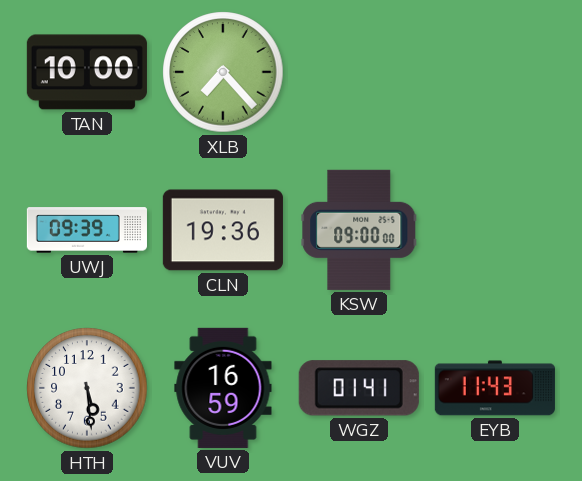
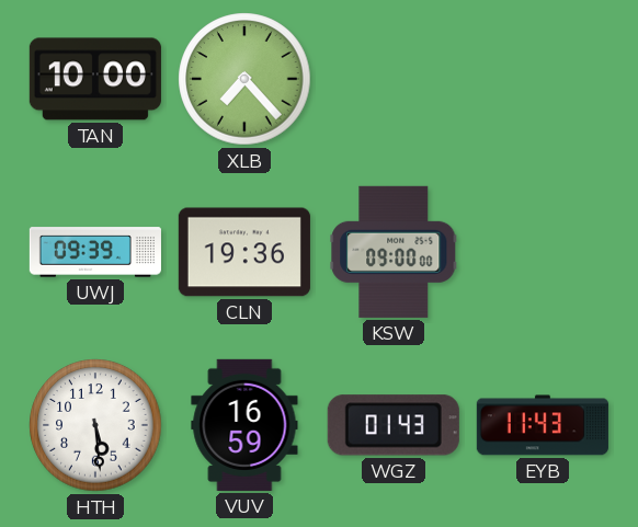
WGZ: 01:41 -> 01:43 (394, 425)
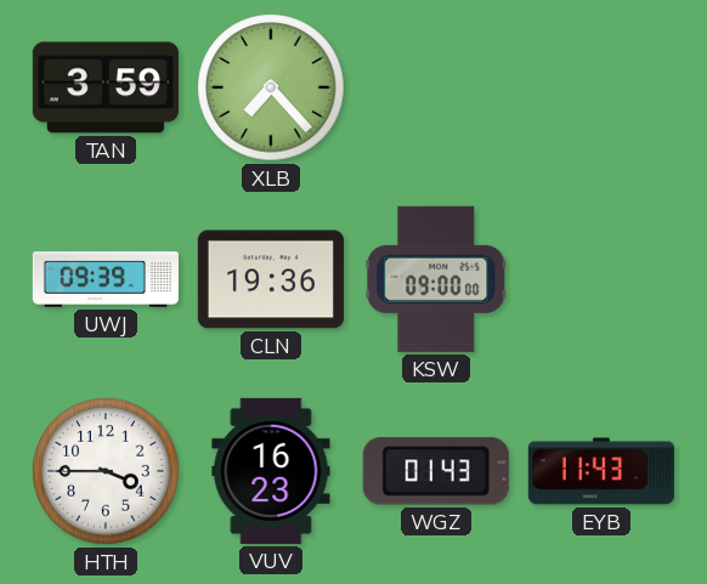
TAN: 10:00 -> 3:59 (106, 87)
HTH: 5:29 -> 3:45 (106, 471)
VUV: 16:59 -> 16:23 (271, 471)
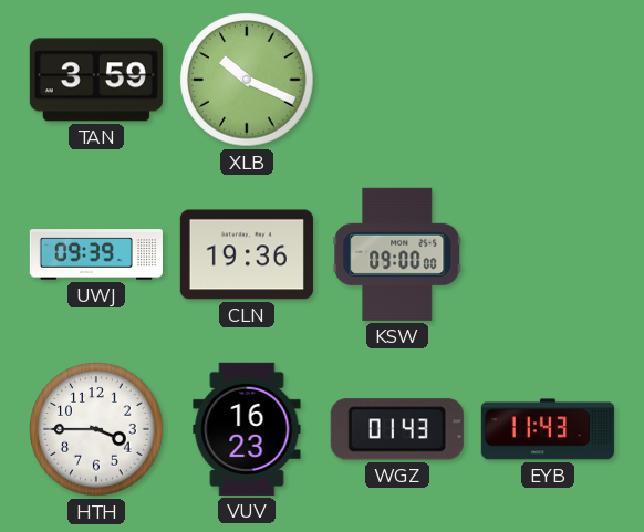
XLB: 7:23 -> 10:19 (247, 80)
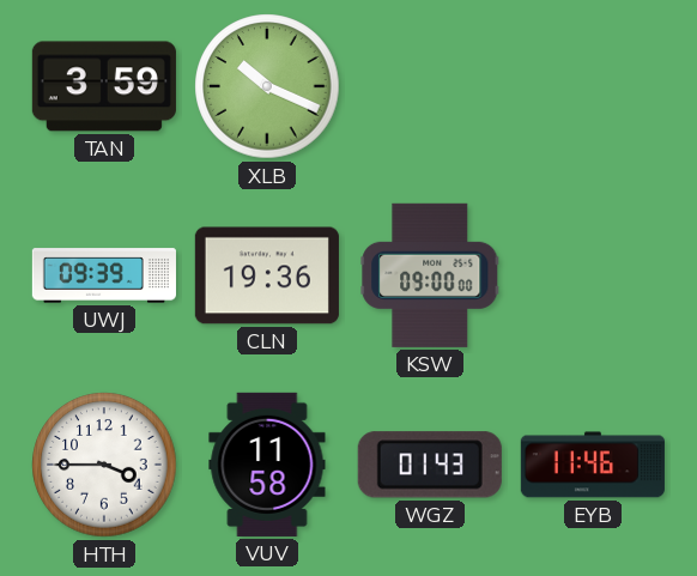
VUV: 16:23 -> 11:58 (267, 465)
EYB: 11:43 -> 11:46 (593, 465)
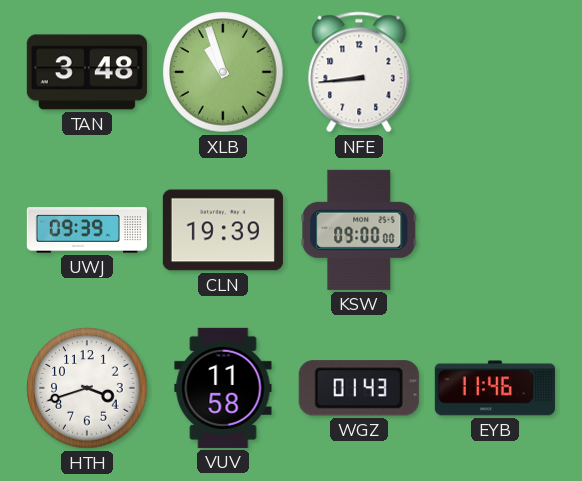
TAN: 3:59 -> 3:48 (87, 72)
XLB: 10:19 -> 10:57 (223, 72)
NFE: none -> 8:44 (359, 72)
CLN: 19:36 -> 19:39 (223, 230)
HTH: 3:45 -> 3:42 (87, 388)
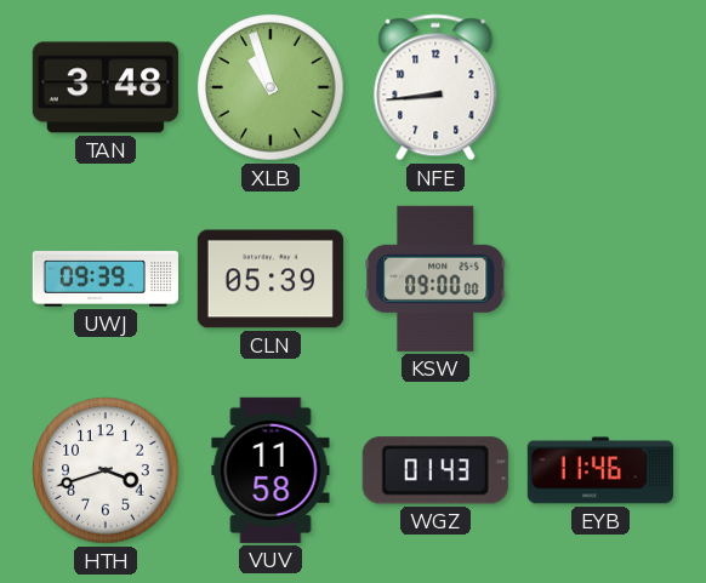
CLN: 19:39 -> 05:39 (271, 279)
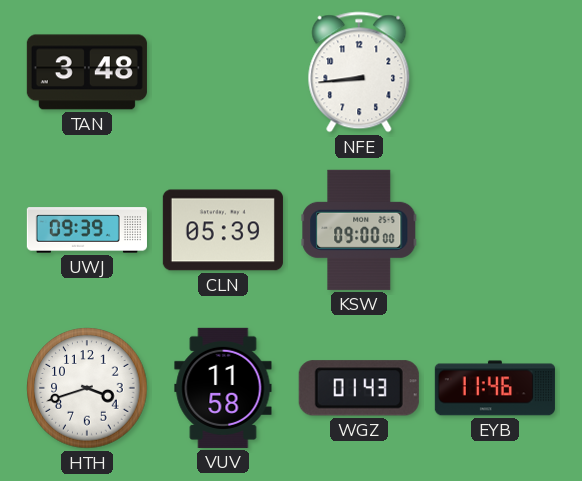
XLB: 10:57 -> none (271, 87)
